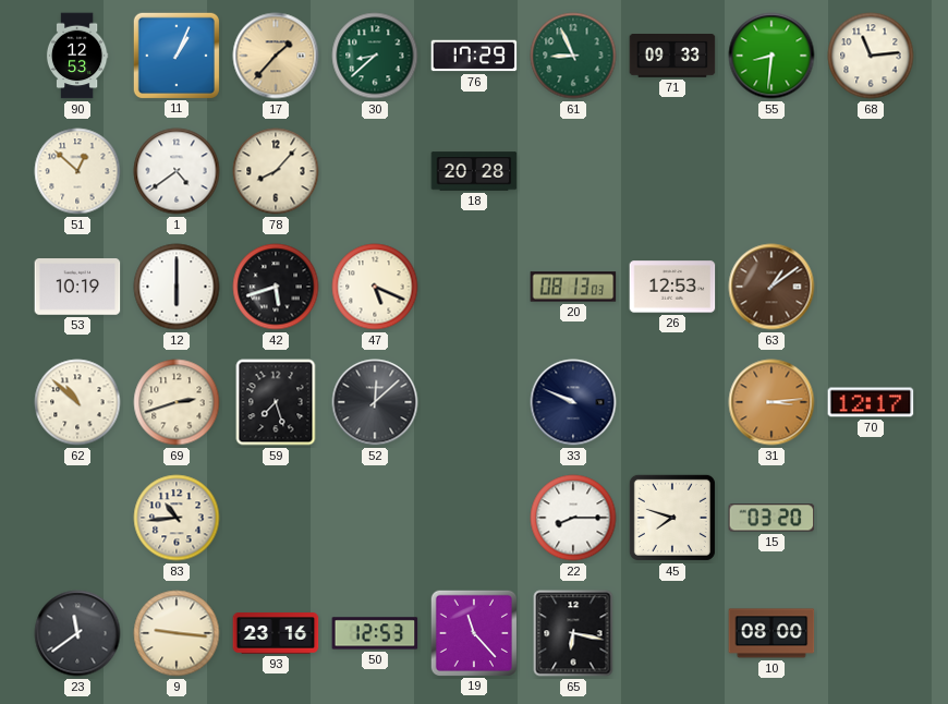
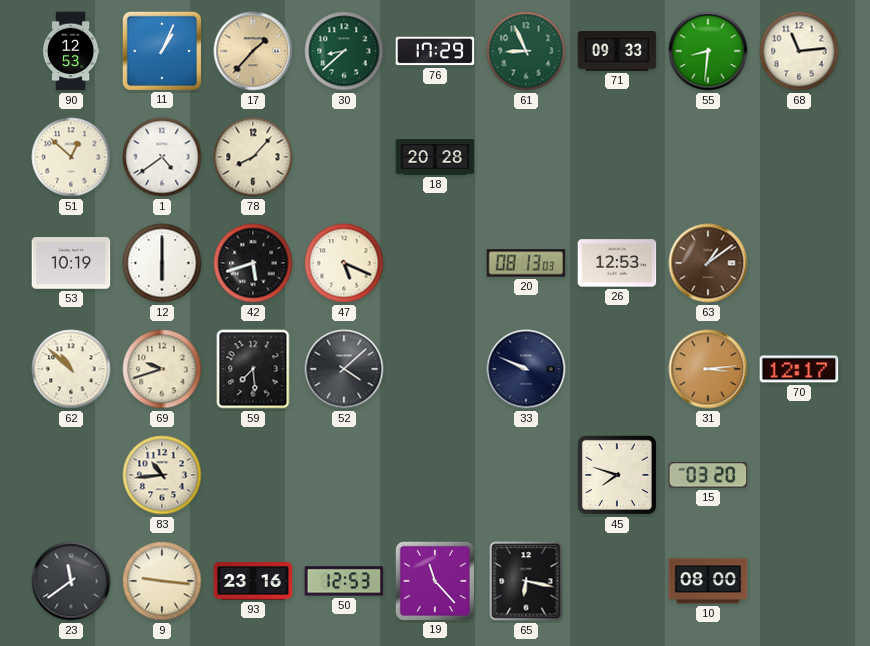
69: 2:42 -> 9:42 (162, 369)
59: 7:27 -> 7:29 (253, 369)
52: 12:08 -> 4:08 (344, 369)
22: 8:15 -> none (573, 518)
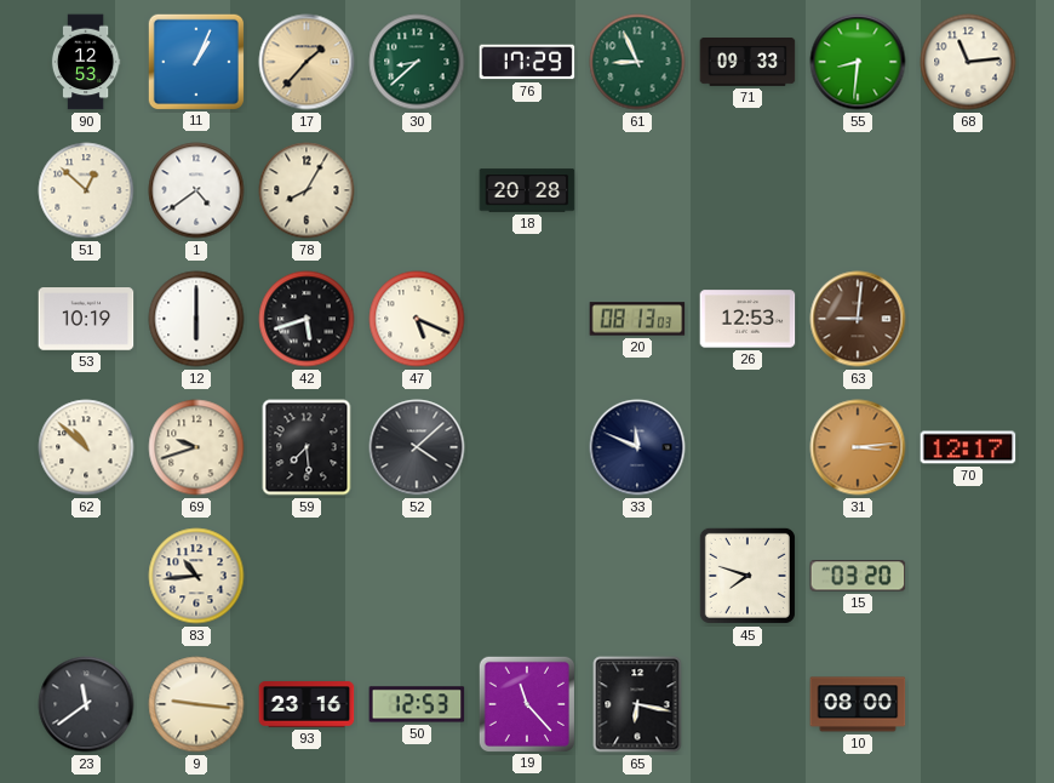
78: 8:07 -> 8:05 (307, 190)
63: 1:09 -> 9:01 (858, 319)
33: 9:49 -> 11:49 (637, 447)
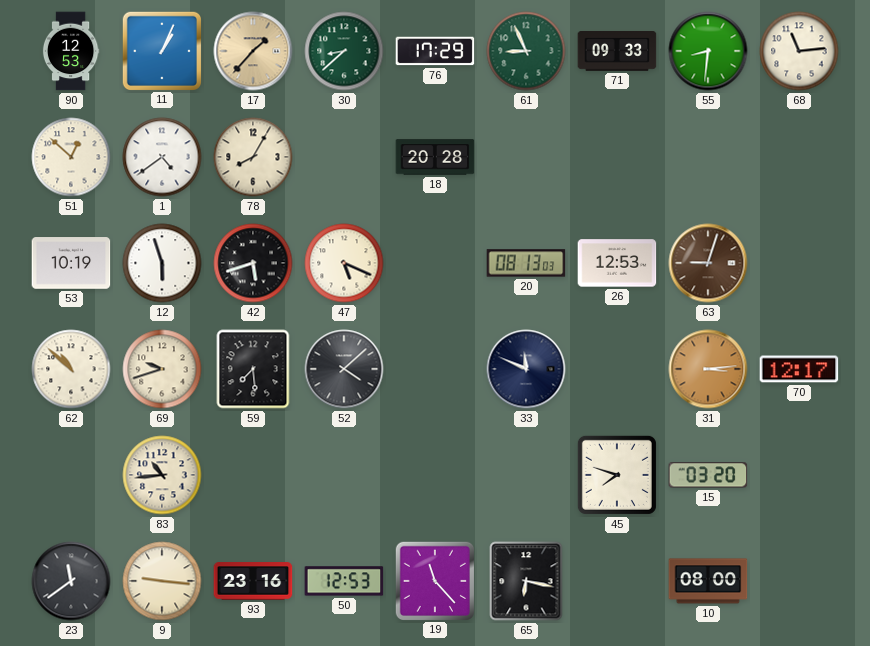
12: 6:00 -> 5:57 (162, 263)
63: 9:01 -> 9:03 (708, 263)
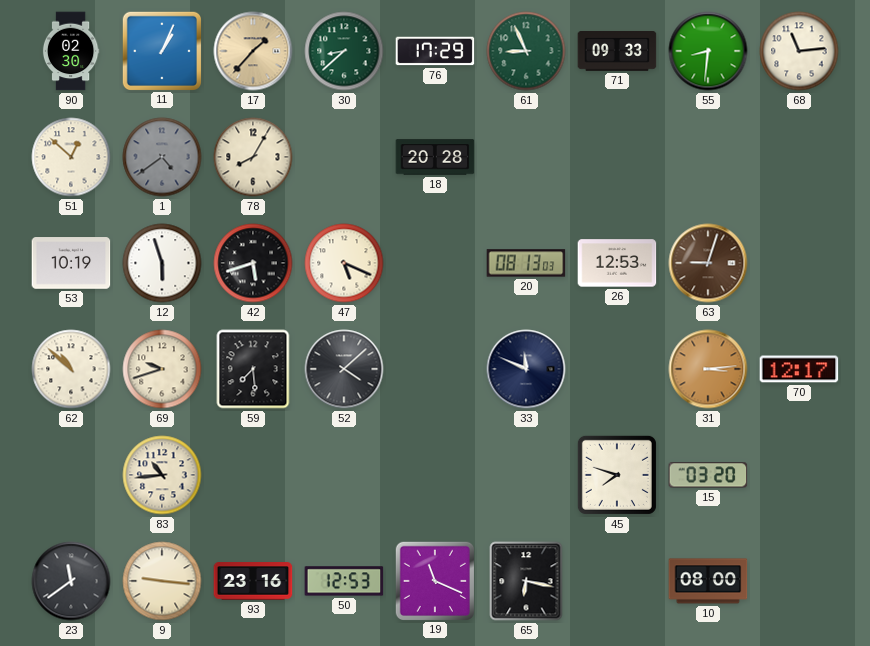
90: 12:53 -> 02:30 (71, 51)
1 dial: white -> grey (162, 157)
19: 11:23 -> 11:19 (434, 580)
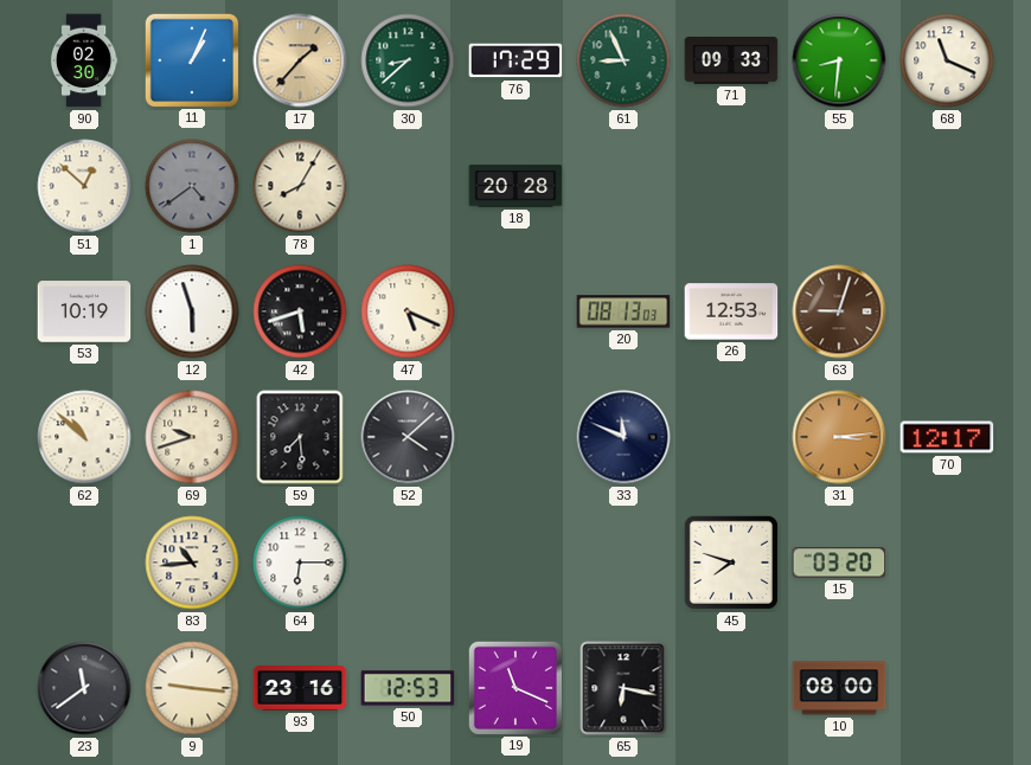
68: 11:14 -> 11:19 (947, 60)
64: none -> 6:15 (300, 562)
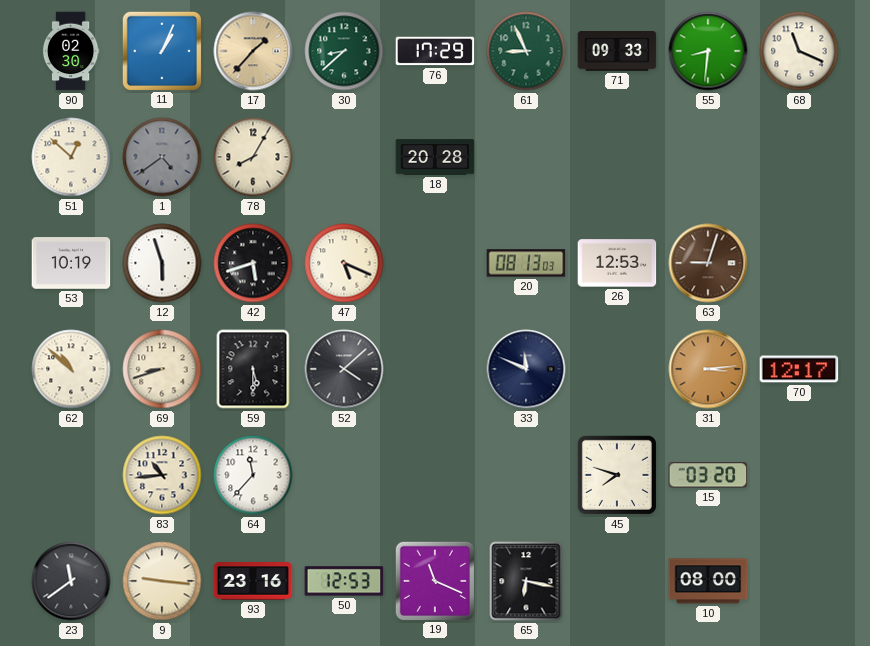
69: 9:42 -> 8:42 (162, 369)
59: 7:29 -> 5:30 (253, 369)
64: 6:15 -> 11:37 (253, 475)
